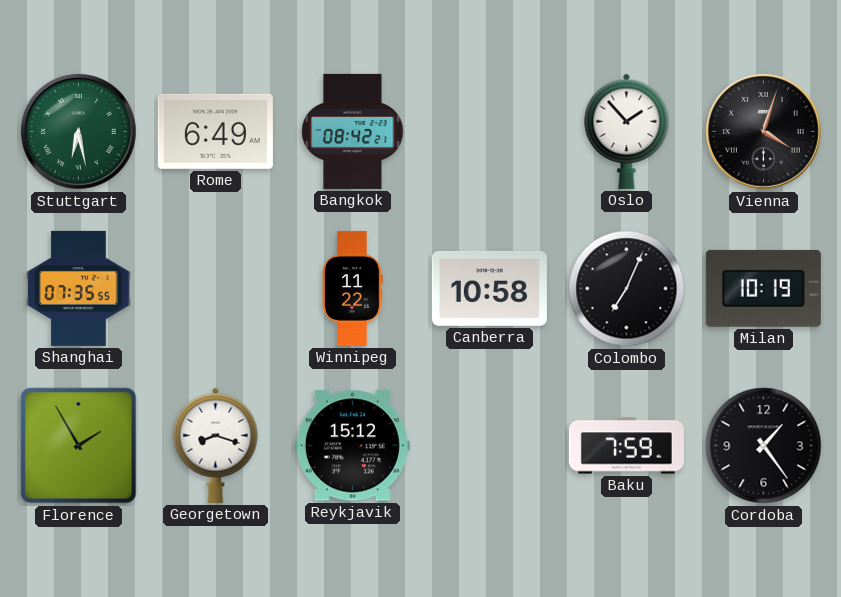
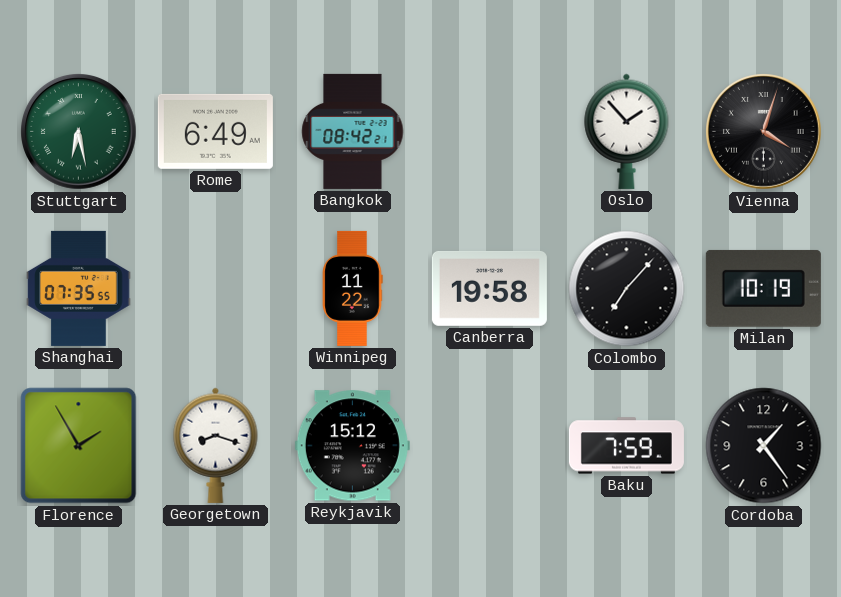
Canberra: 10:58 -> 19:58 (489, 288)
Colombo: 7:04 -> 7:07 (627, 289)
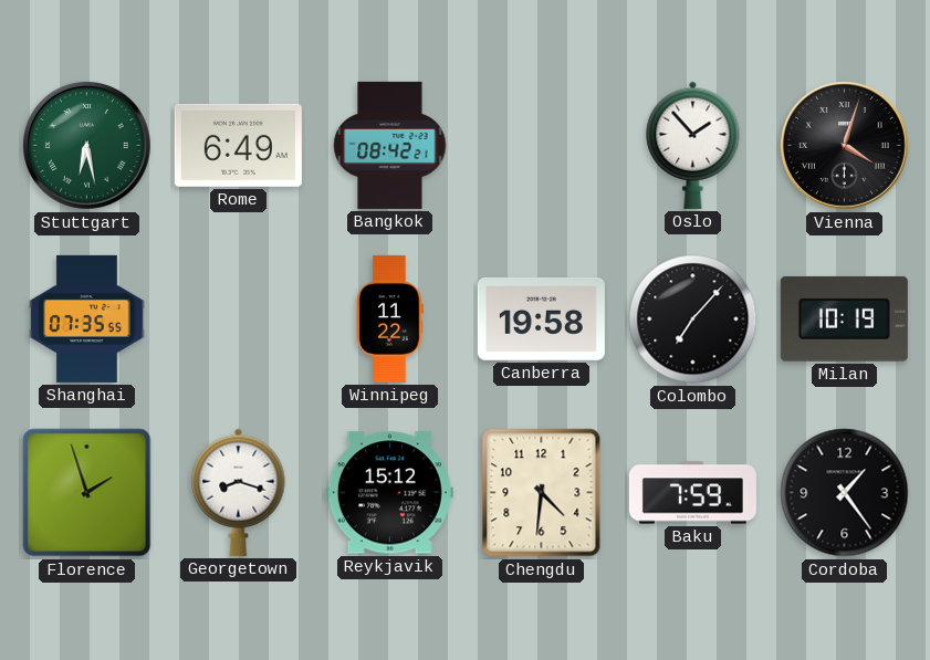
Florence: 1:55 -> 1:57 (87, 493)
Chengdu: none -> 4:31 (542, 493)
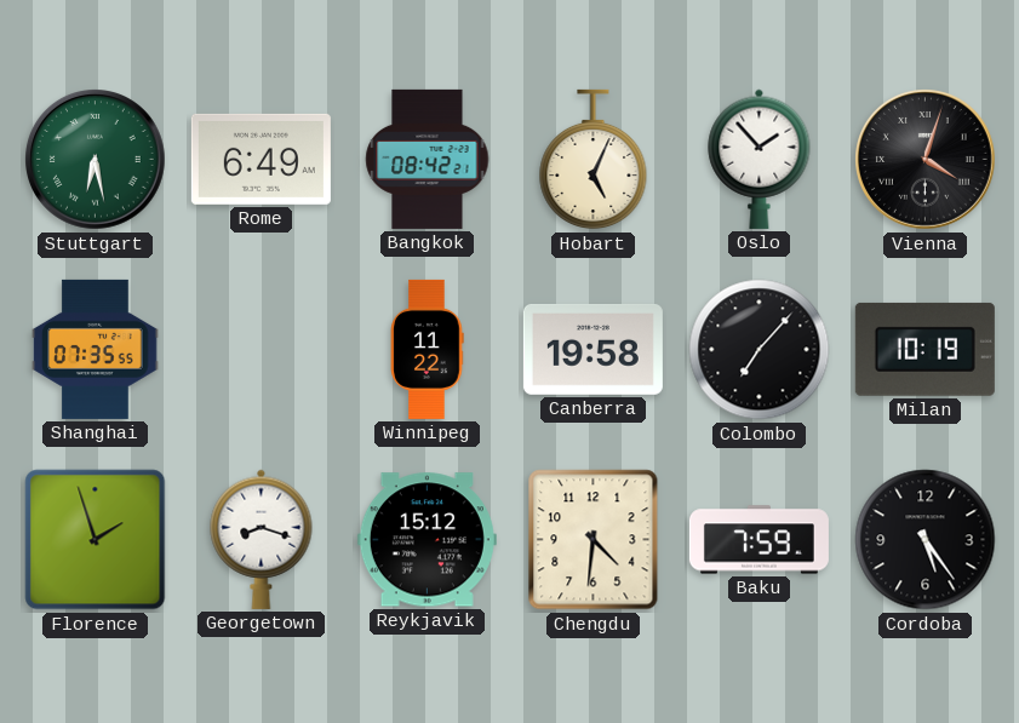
Hobart: none -> 5:04 (594, 160)
Cordoba: 1:24 -> 5:24 (926, 540)
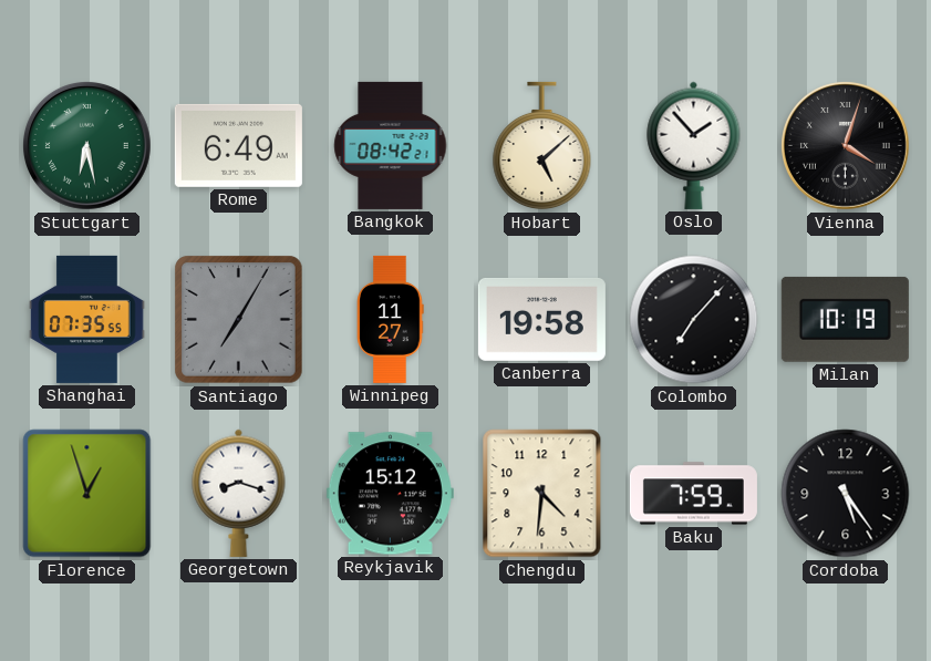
Hobart: 5:04 -> 5:08 (542, 146)
Santiago: none -> 7:05 (239, 320)
Winnipeg: 11:22 -> 11:27 (391, 319)
Florence: 1:57 -> 12:57 (87, 494)
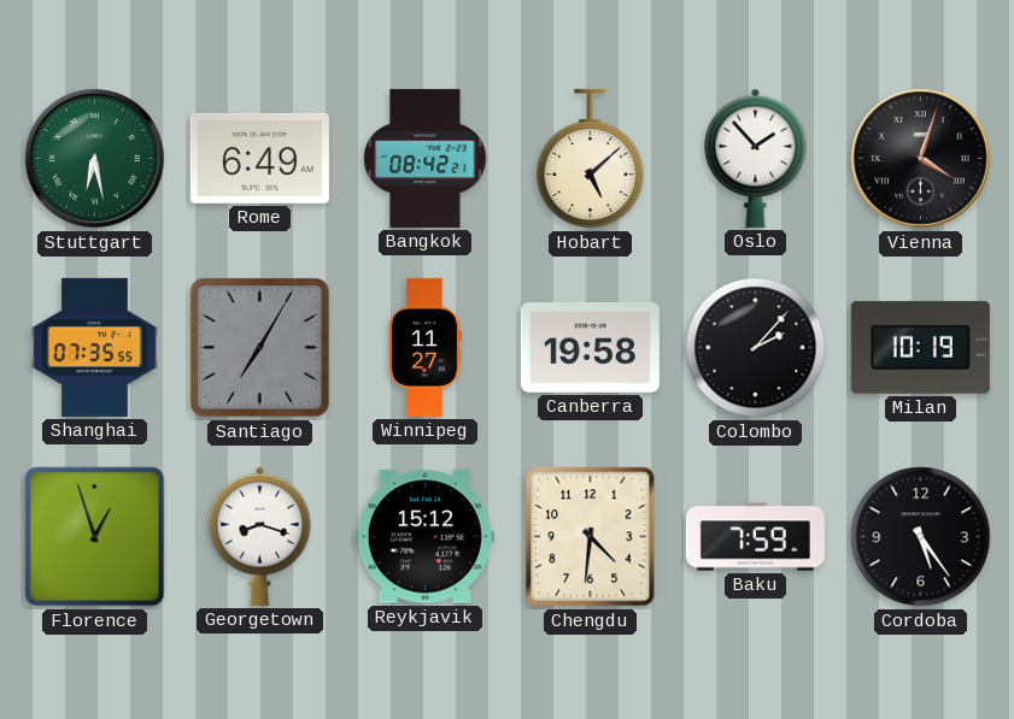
Colombo: 7:07 -> 2:07 (756, 348)
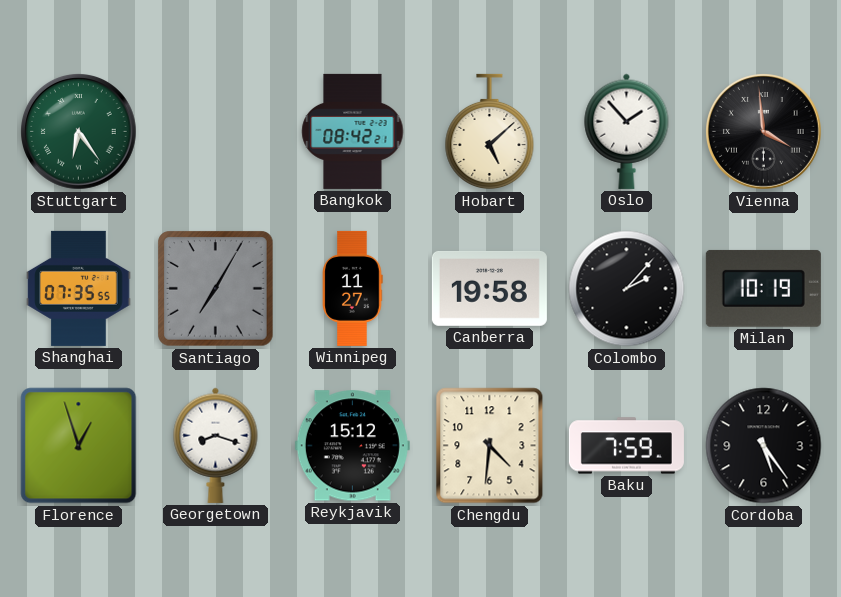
Stuttgart: 6:28 -> 6:24 (79, 132)
Rome: 6:49 -> none (259, 158)
Vienna: 4:03 -> 3:59 (764, 132)
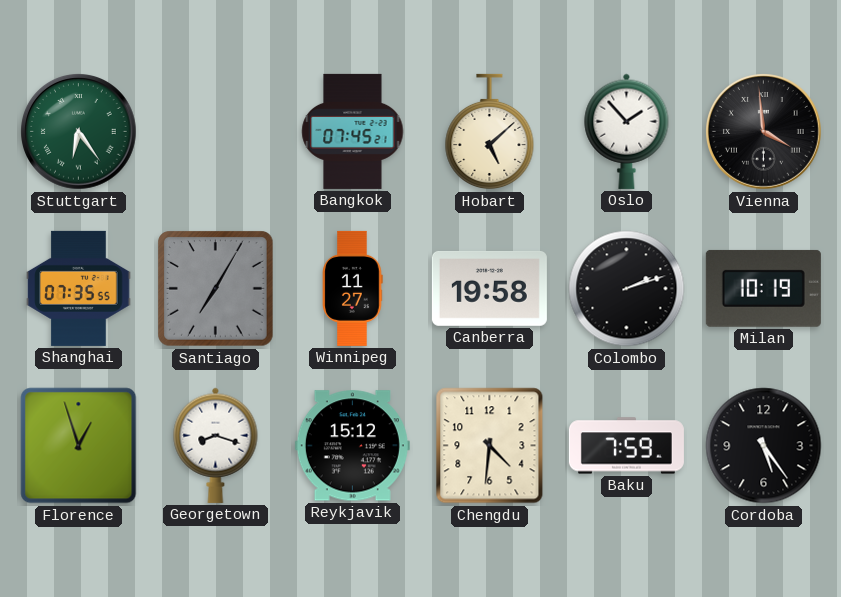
Bangkok: 08:42 -> 07:45 (353, 131)
Colombo: 2:07 -> 2:12 (627, 289)
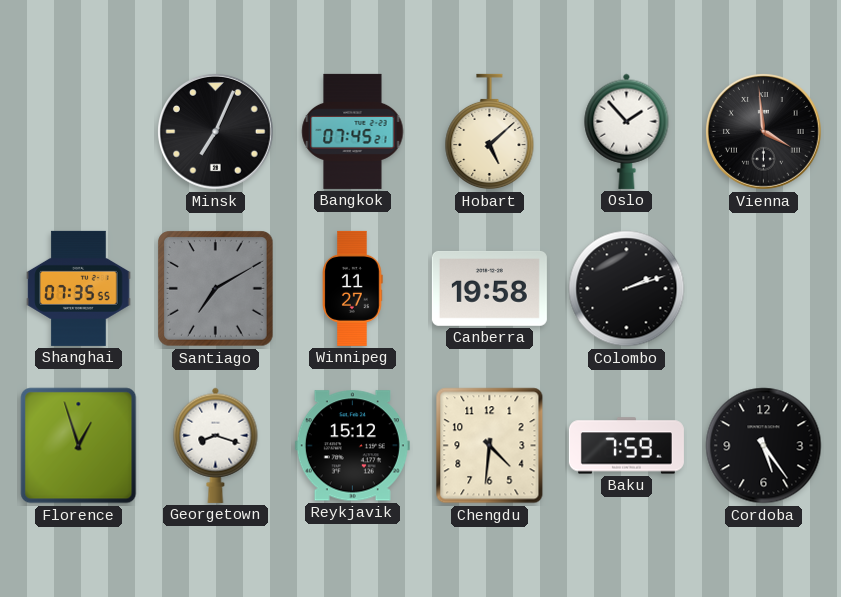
Stuttgart: 6:24 -> none (79, 132)
Minsk: none -> 7:04 (216, 132)
Santiago: 7:05 -> 7:10 (216, 289)
Milan: 10:19 -> none (763, 288)
